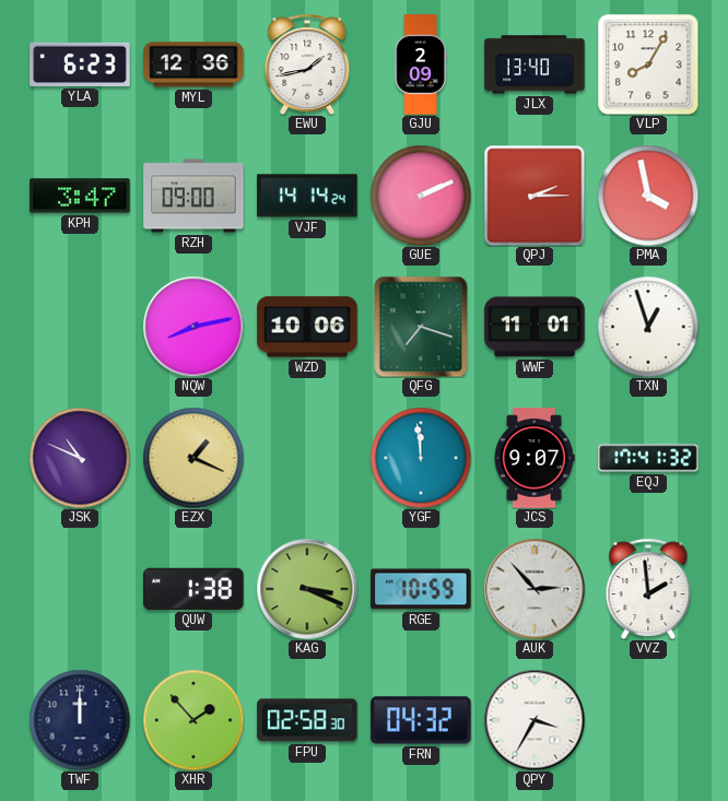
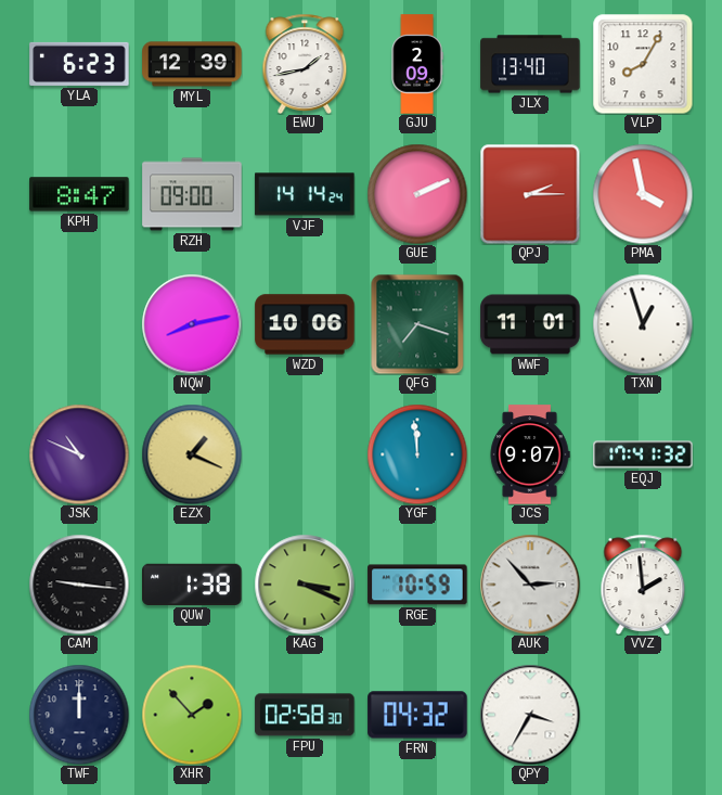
MYL: 12:36 -> 12:39 (192, 64)
KPH: 3:47 -> 8:47 (79, 194)
CAM: none -> 9:16 (79, 585)
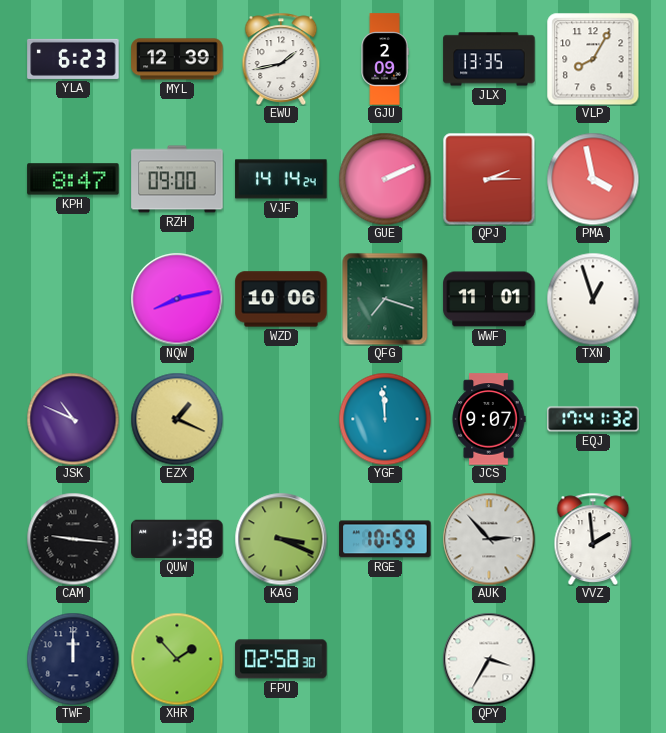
JLX: 13:40 -> 13:35 (489, 59)
FRN: 04:32 -> none (417, 715)
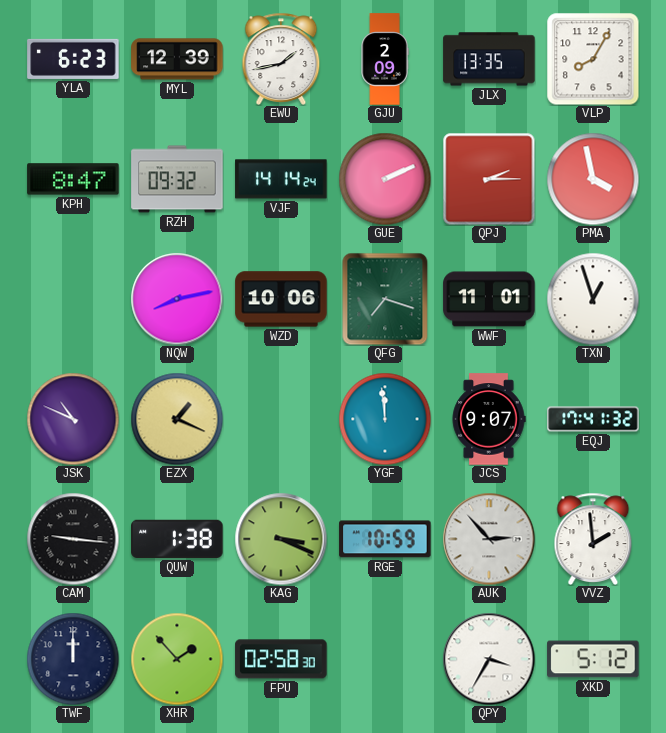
RZH: 09:00 -> 09:32 (177, 179)
XKD: none -> 5:12 (593, 659)
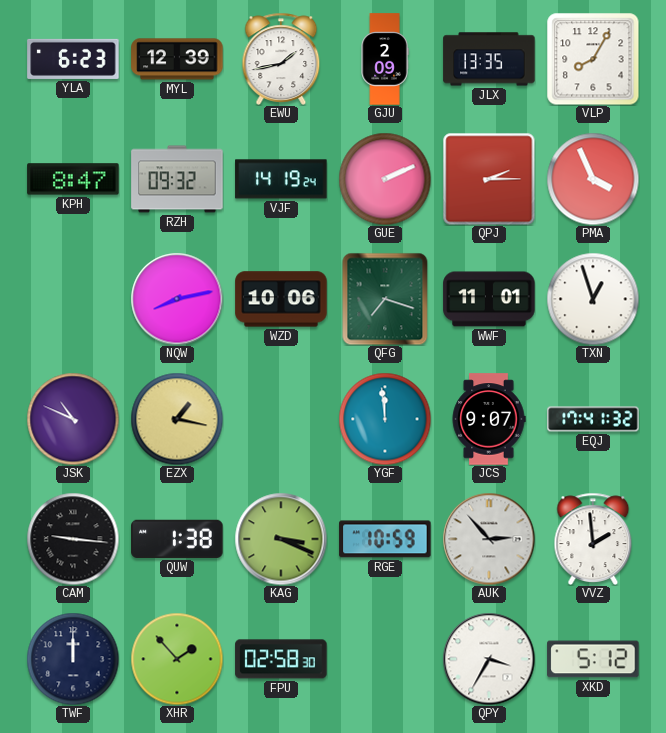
VJF: 14:14 -> 14:19 (281, 179)
PMA: 3:58 -> 3:56 (593, 179)
EZX: 1:19 -> 1:17 (177, 419)
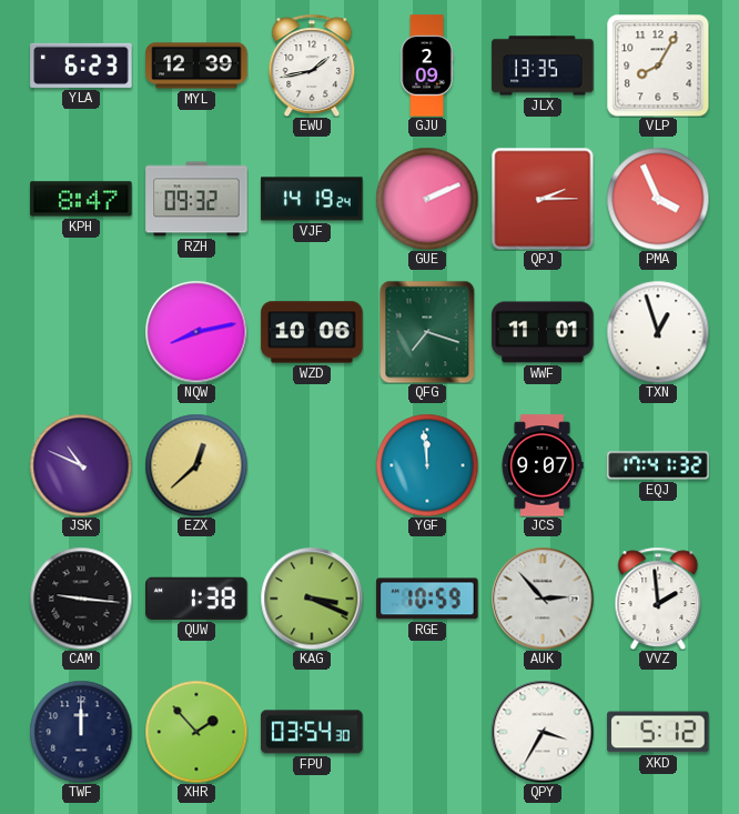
EZX: 1:17 -> 12:38 (196, 465)
FPU: 02:58 -> 03:54 (312, 732)
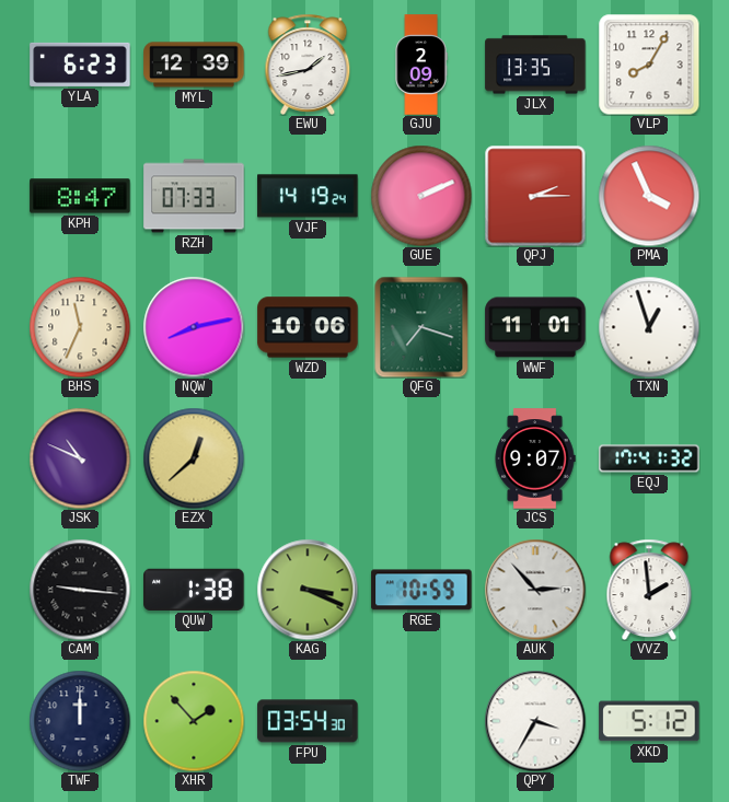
RZH: 09:32 -> 07:33 (194, 196)
BHS: none -> 11:34 (80, 327)
YGF: 11:59 -> none (427, 465)
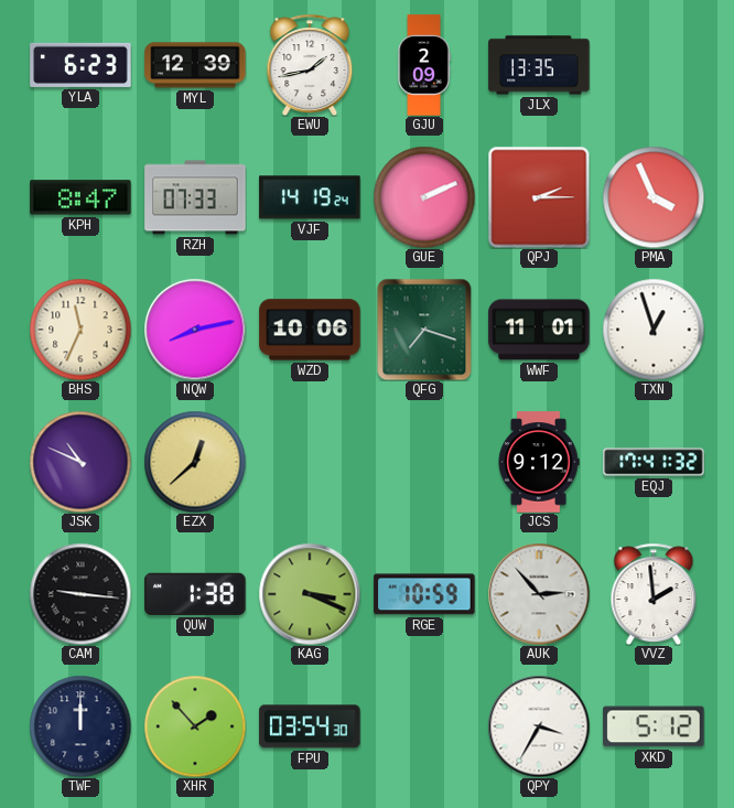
VLP: 8:05 -> none (649, 65)
JCS: 9:07 -> 9:12 (539, 462)
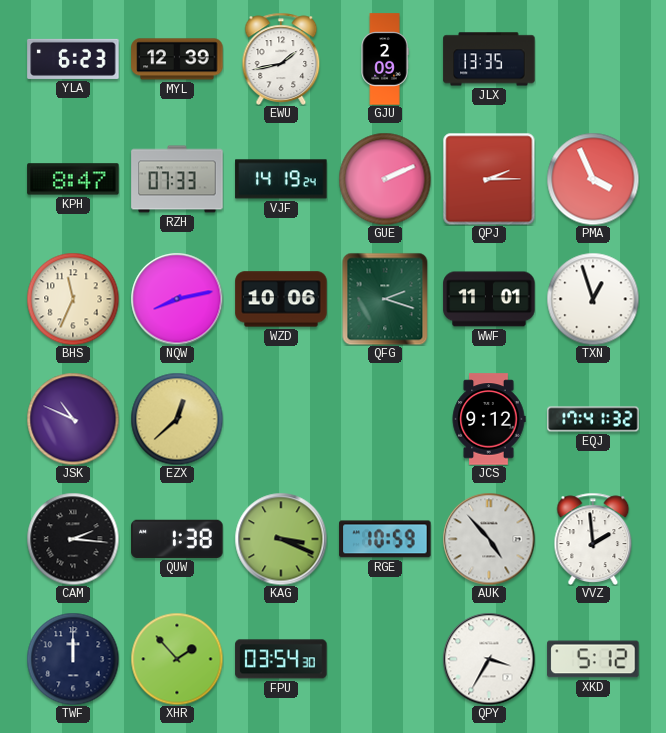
QFG: 7:18 -> 2:18 (385, 299)
CAM: 9:16 -> 2:16 (73, 539)
AUK: 2:53 -> 4:53 (489, 539)
